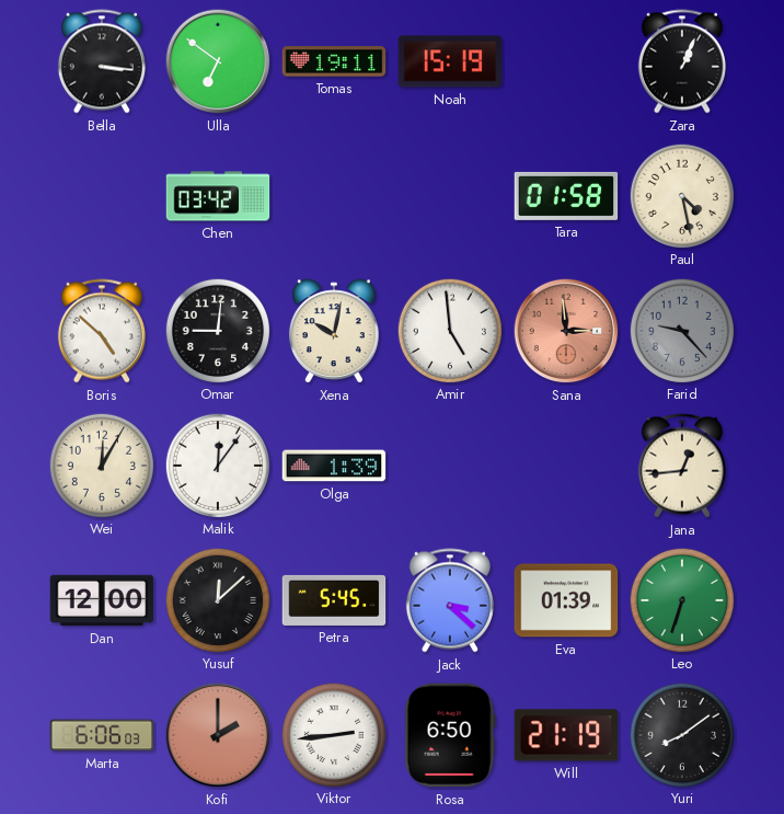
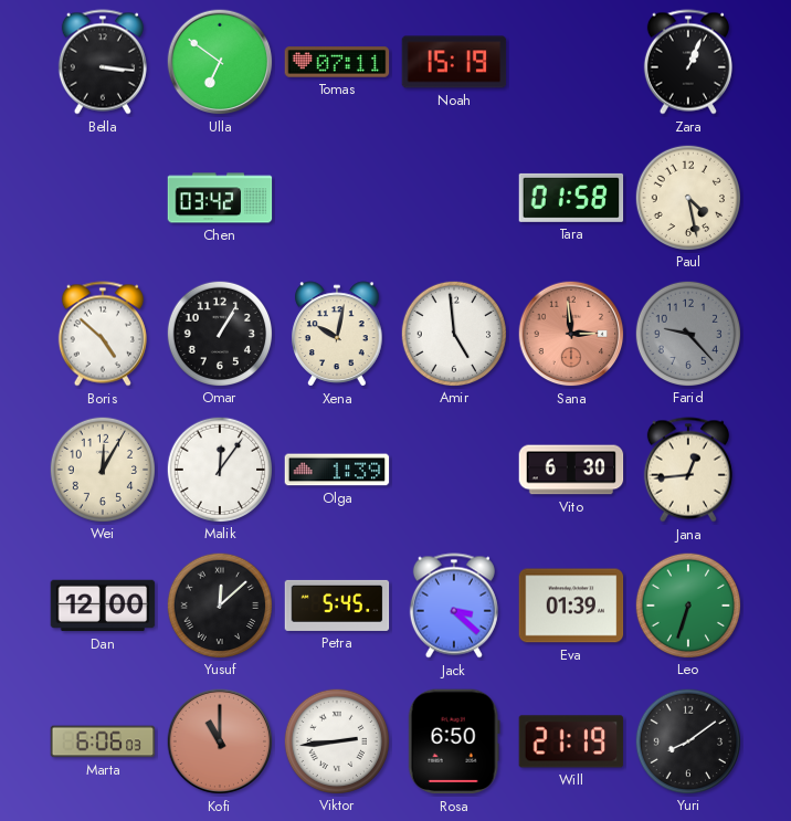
Tomas: 19:11 -> 07:11 (337, 62)
Omar: 9:01 -> 1:05 (219, 333)
Vito: none -> 6:30 (571, 470)
Kofi: 2:00 -> 11:00 (220, 741)
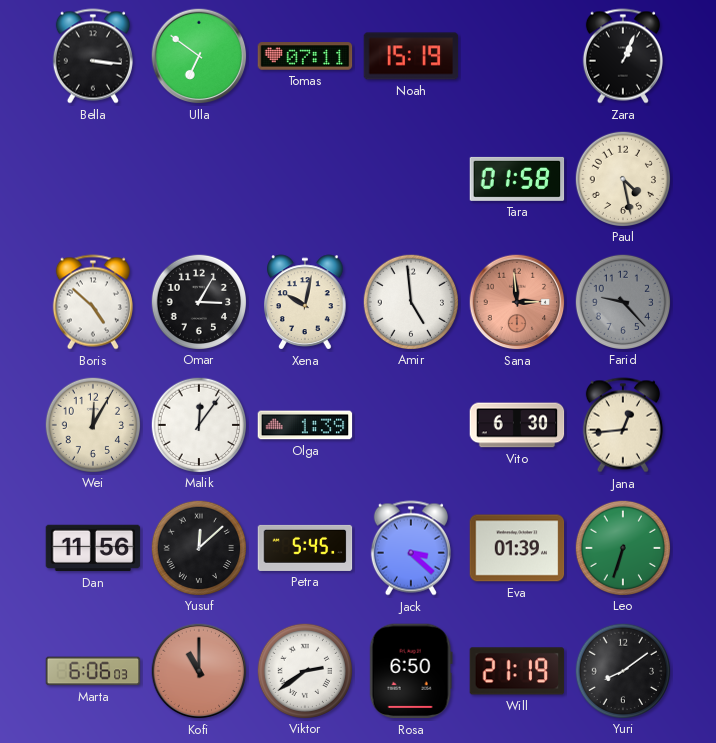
Chen: 03:42 -> none (220, 198)
Omar: 1:05 -> 3:05 (198, 301)
Dan: 12:00 -> 11:56 (93, 548)
Viktor: 2:44 -> 2:39 (304, 670)
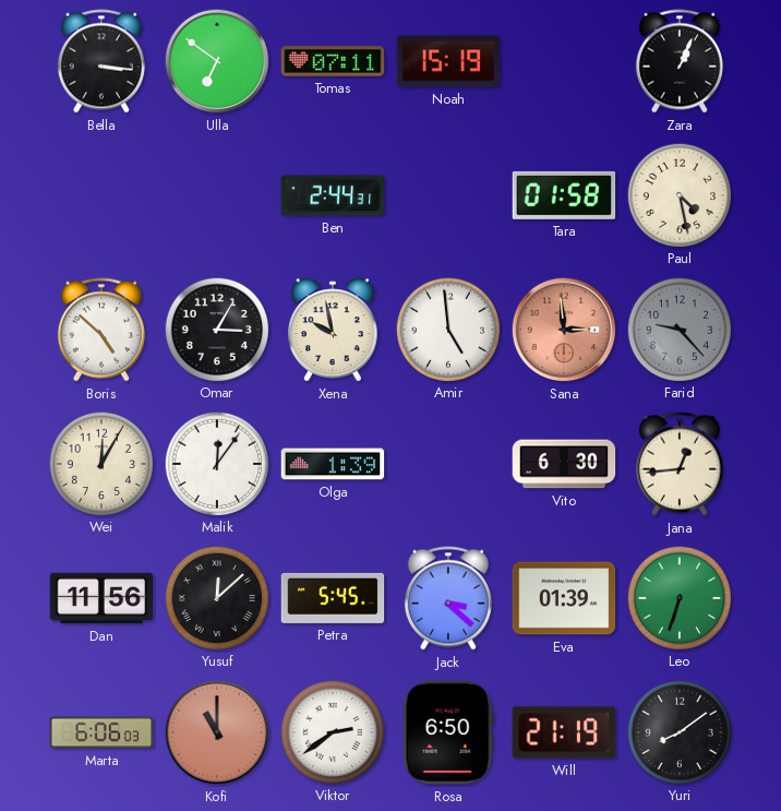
Ben: none -> 2:44 (333, 195)
Xena: 10:02 -> 9:58 (333, 330)
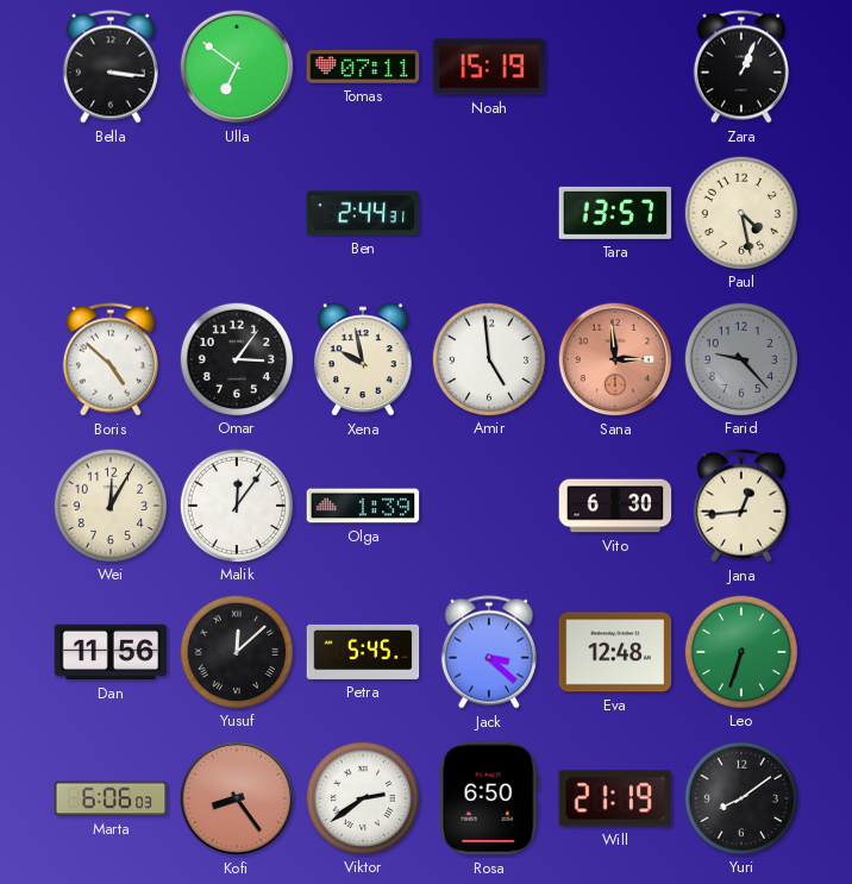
Tara: 01:58 -> 13:57 (615, 213)
Omar: 3:05 -> 3:06 (236, 358)
Eva: 01:39 -> 12:48 (615, 652)
Kofi: 11:00 -> 8:24 (237, 798)
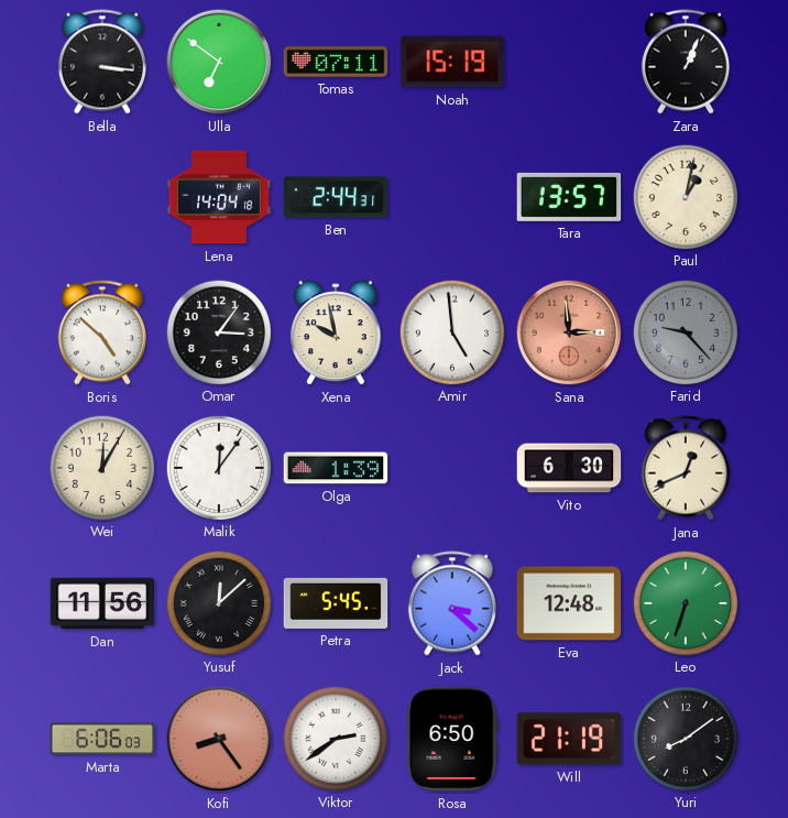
Lena: none -> 14:04 (219, 197)
Paul: 4:28 -> 1:02 (685, 196)
Jana: 12:44 -> 12:41 (686, 468)
